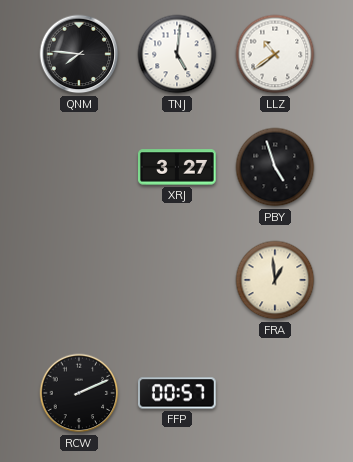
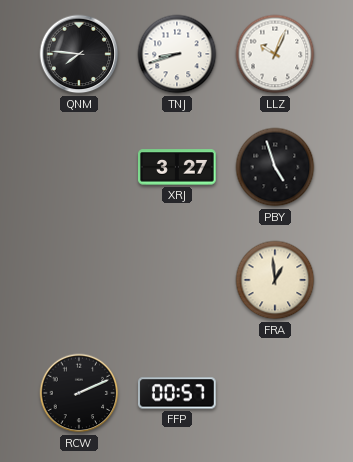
TNJ: 5:01 -> 8:42 (177, 54)
LLZ: 10:39 -> 10:04 (275, 54)
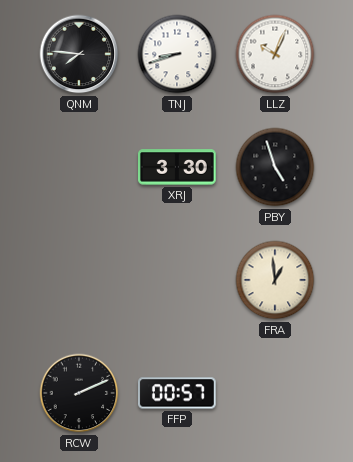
XRJ: 3:27 -> 3:30 (178, 167)
